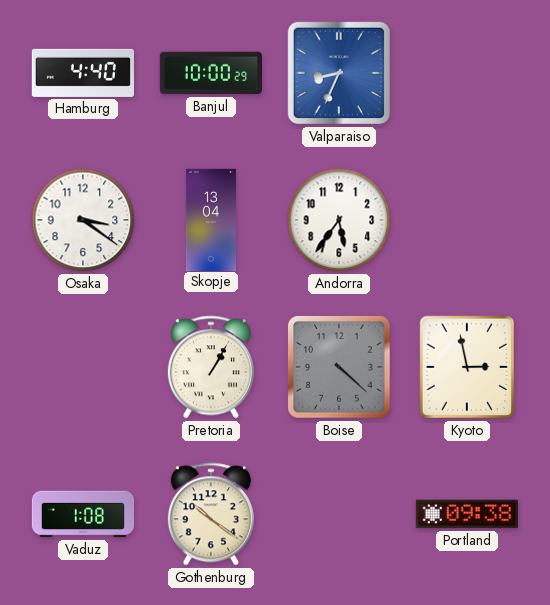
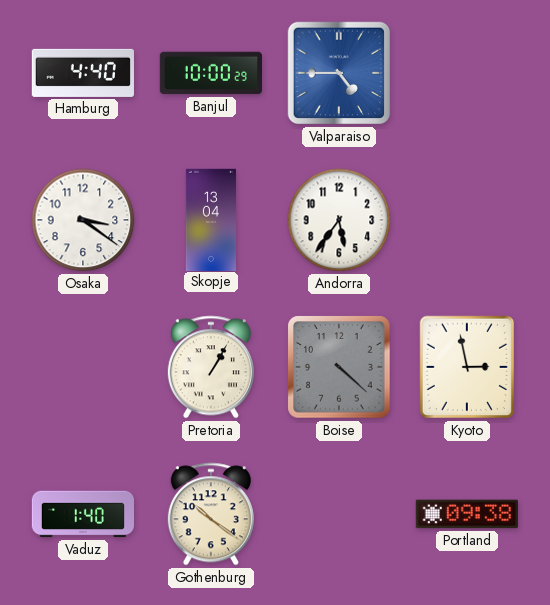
Valparaiso: 8:34 -> 4:45 (339, 73)
Vaduz: 1:08 -> 1:40 (82, 514)
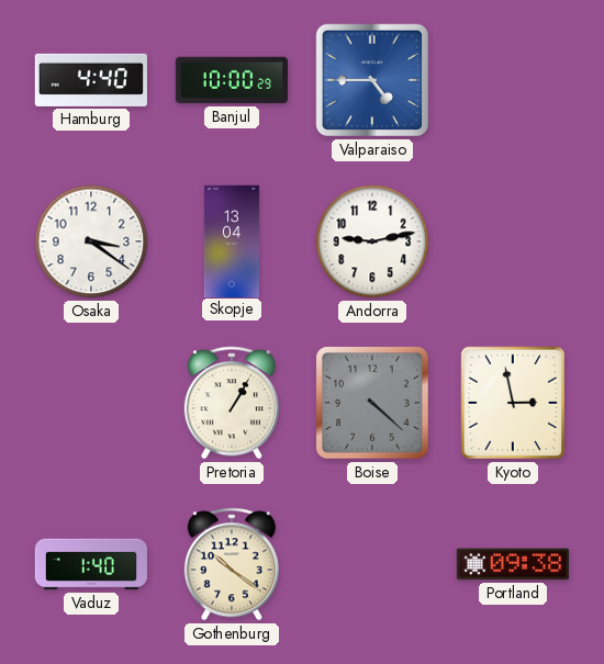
Andorra: 5:36 -> 9:13 (372, 241)
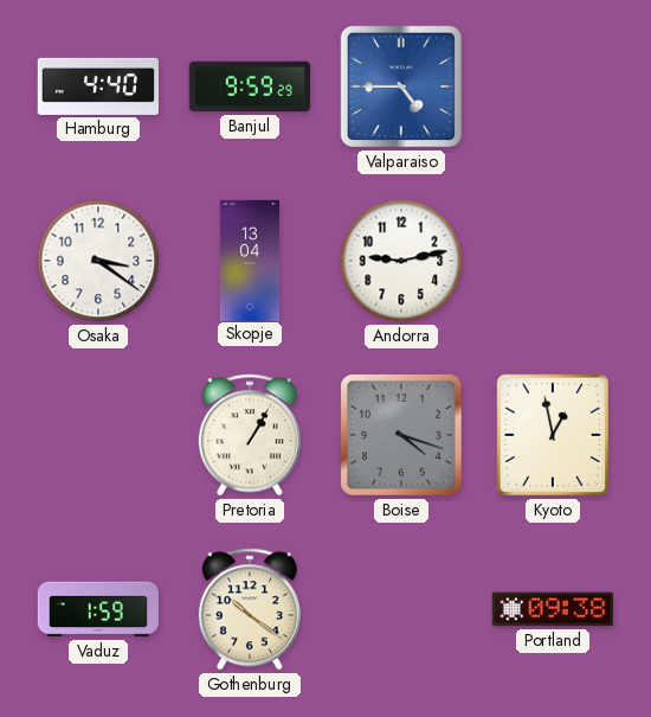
Banjul: 10:00 -> 9:59 (249, 87)
Boise: 4:22 -> 4:18 (401, 435)
Kyoto: 2:58 -> 12:58 (553, 435)
Vaduz: 1:40 -> 1:59 (97, 609)
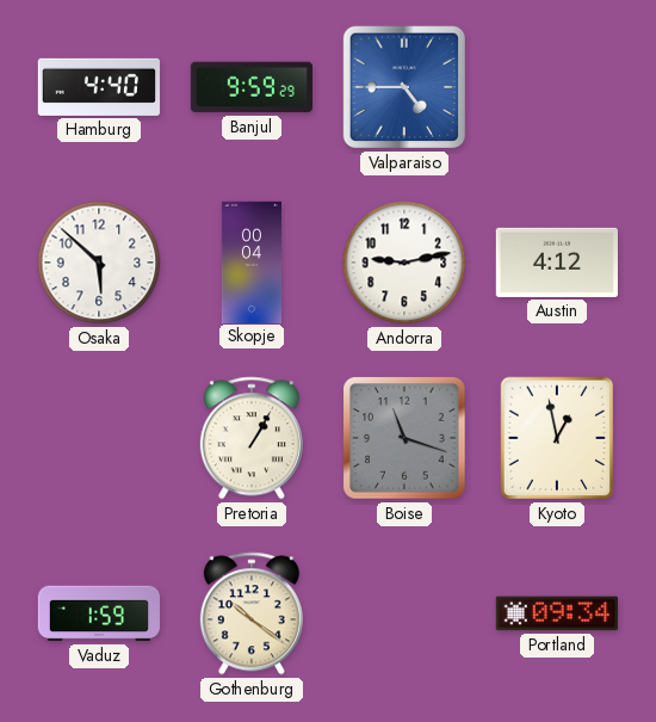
Osaka: 3:21 -> 5:52 (99, 263)
Skopje: 13:04 -> 00:04 (252, 261)
Austin: none -> 4:12 (557, 263)
Boise: 4:18 -> 11:18 (404, 438)
Portland: 09:38 -> 09:34 (557, 613)
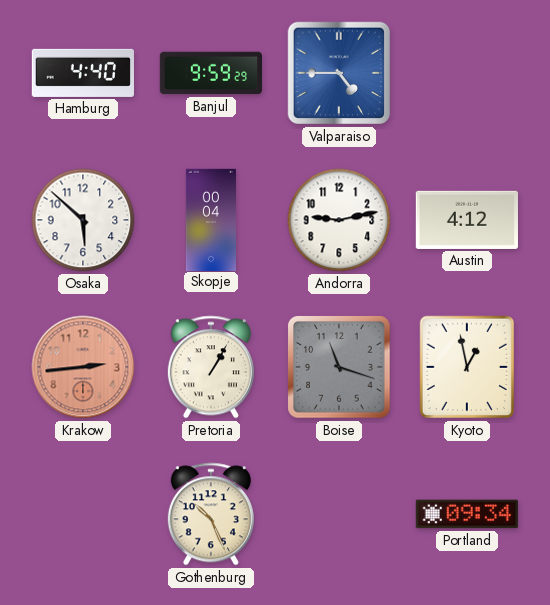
Krakow: none -> 2:44 (83, 367)
Vaduz: 1:59 -> none (98, 613)
Gothenburg: 10:21 -> 10:26 (211, 514)
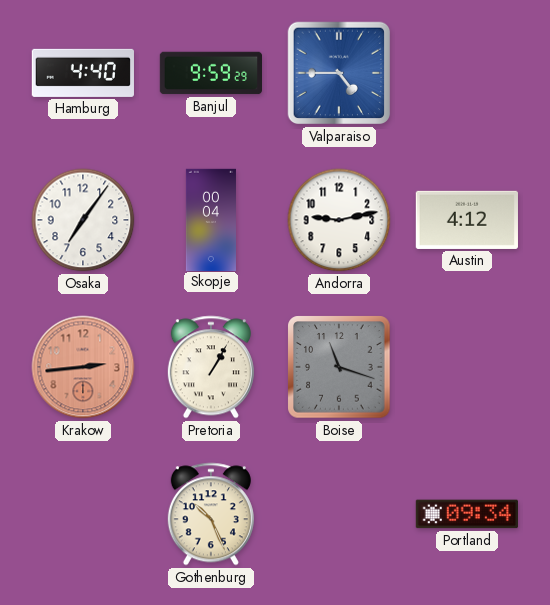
Osaka: 5:52 -> 7:06 (83, 220)
Kyoto: 12:58 -> none (467, 367)
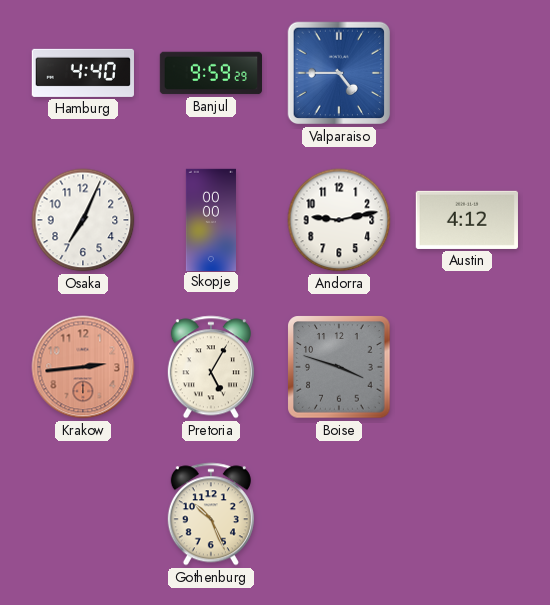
Osaka: 7:06 -> 7:04 (83, 220)
Skopje: 00:04 -> 00:00 (211, 219)
Pretoria: 1:05 -> 5:05 (211, 367)
Boise: 11:18 -> 3:48 (339, 367)
Portland: 09:34 -> none (467, 514)
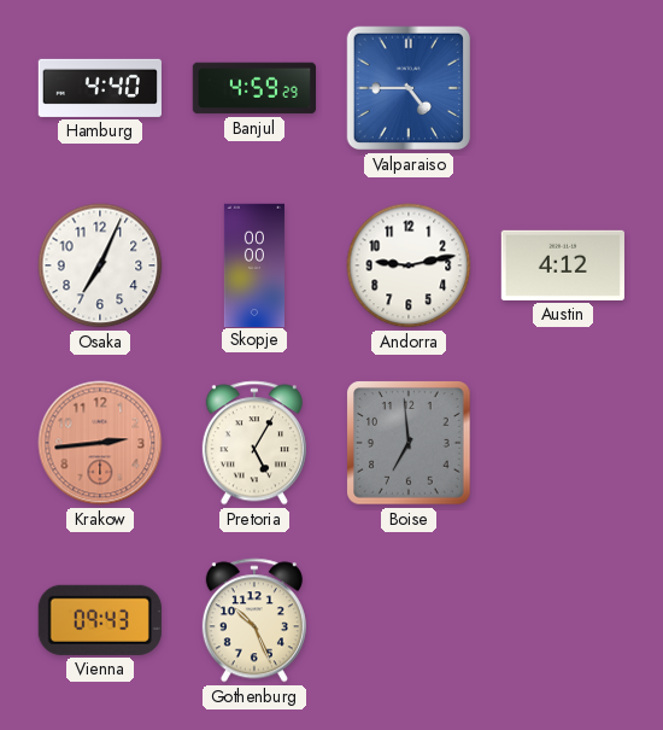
Banjul: 9:59 -> 4:59 (253, 88)
Boise: 3:48 -> 6:59 (409, 443)
Vienna: none -> 09:43 (100, 620)
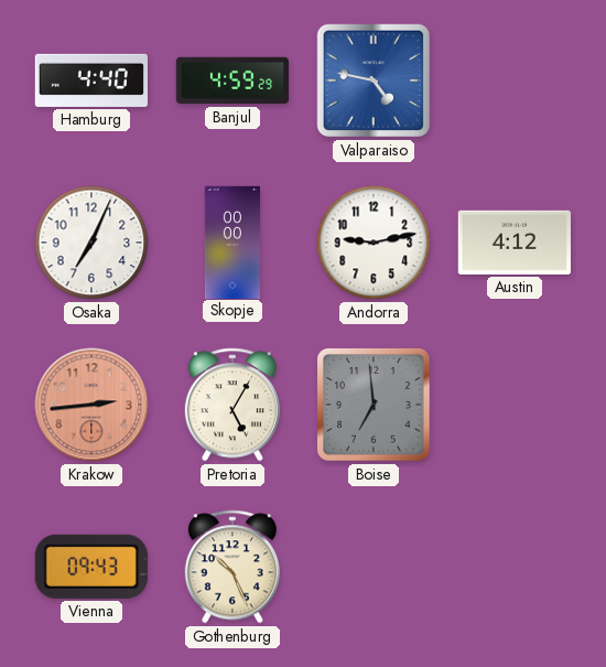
Valparaiso: 4:45 -> 4:47 (374, 80)
